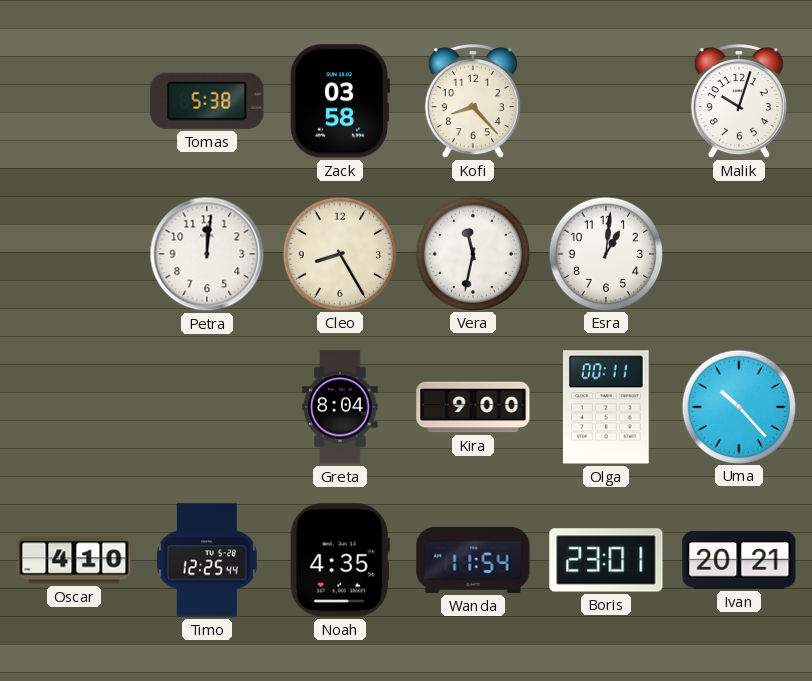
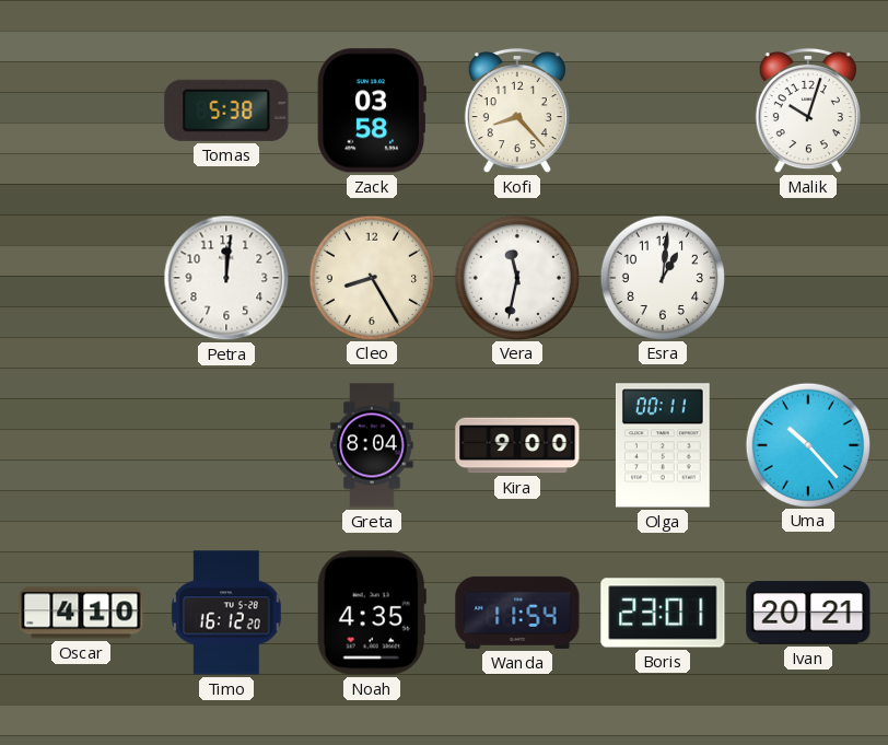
Timo: 12:25 -> 16:12 (226, 613)
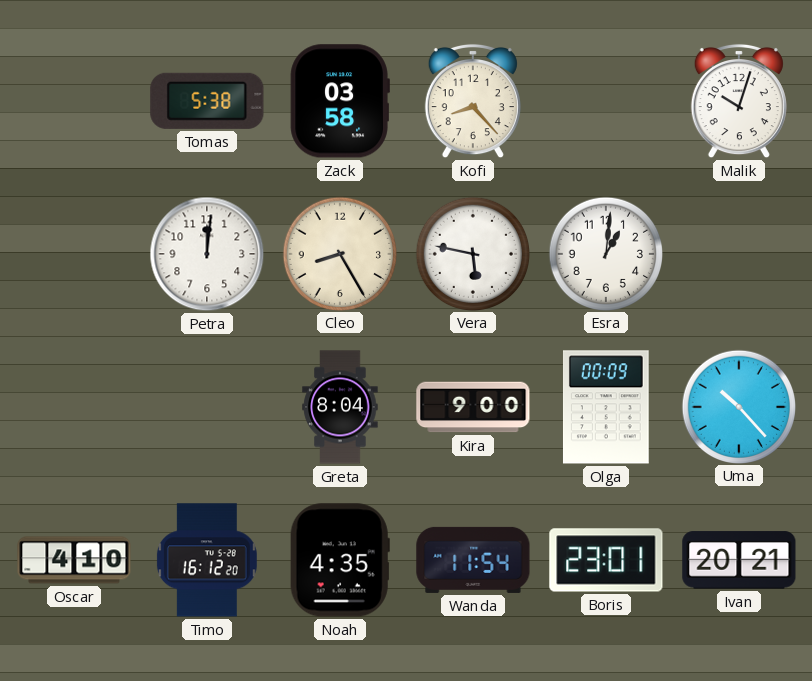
Vera: 11:32 -> 5:47 (472, 253)
Olga: 00:11 -> 00:09 (606, 407)
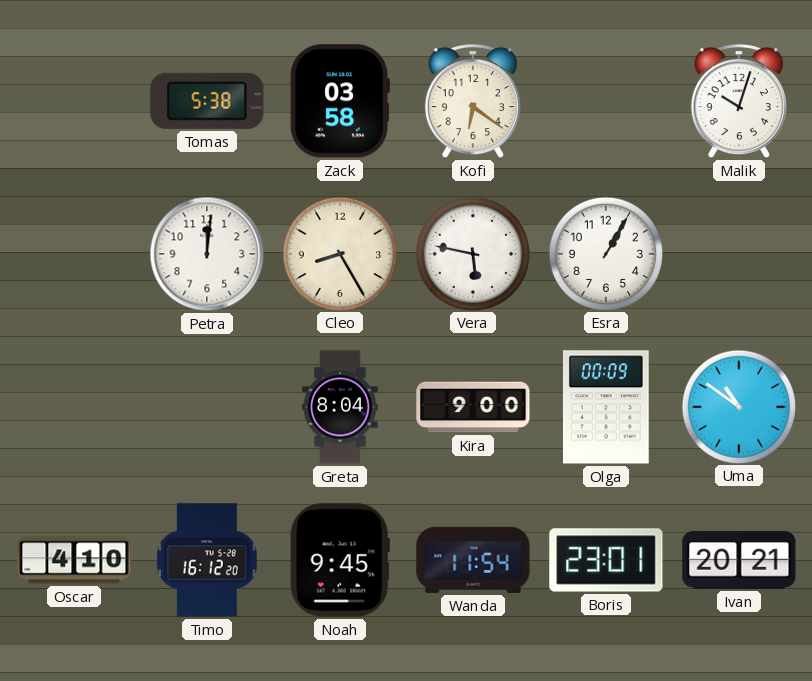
Kofi: 8:23 -> 6:21 (473, 101)
Esra: 1:01 -> 1:05 (605, 253)
Uma: 10:23 -> 10:51 (738, 406)
Noah: 4:35 -> 9:45 (340, 560)
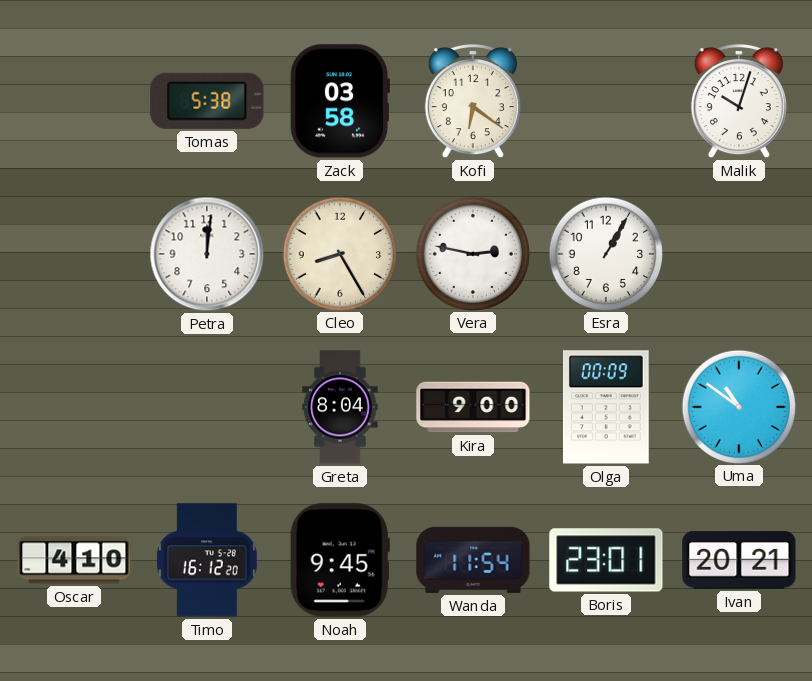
Vera: 5:47 -> 2:47 (472, 253)
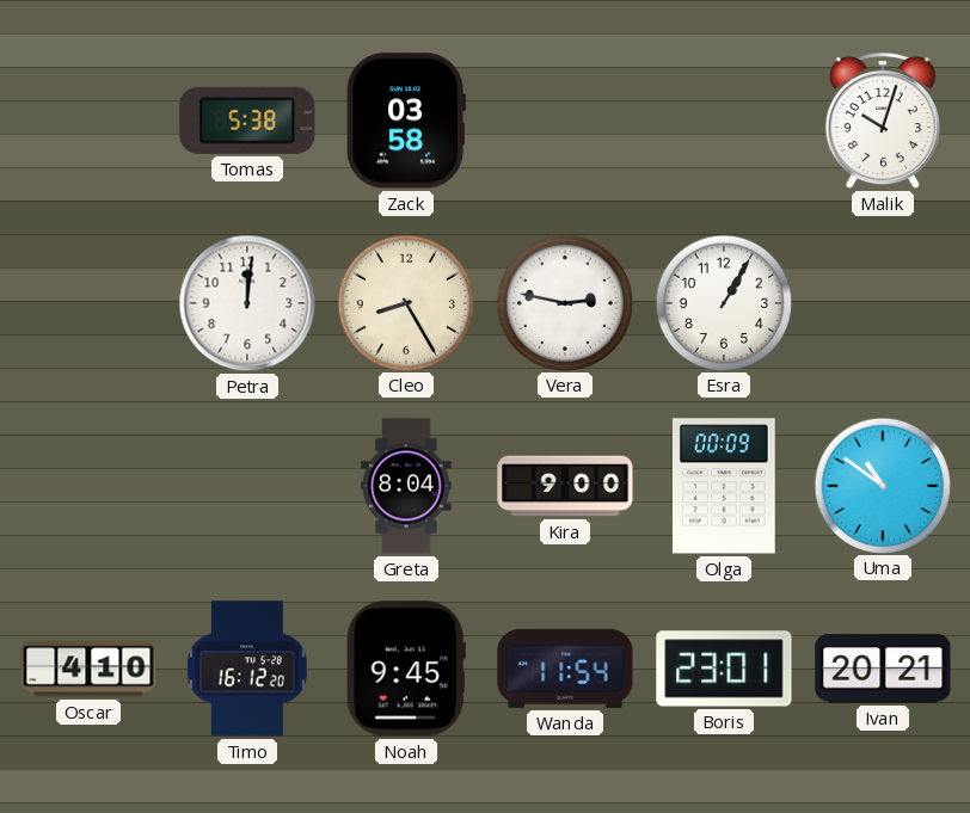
Kofi: 6:21 -> none (473, 101)
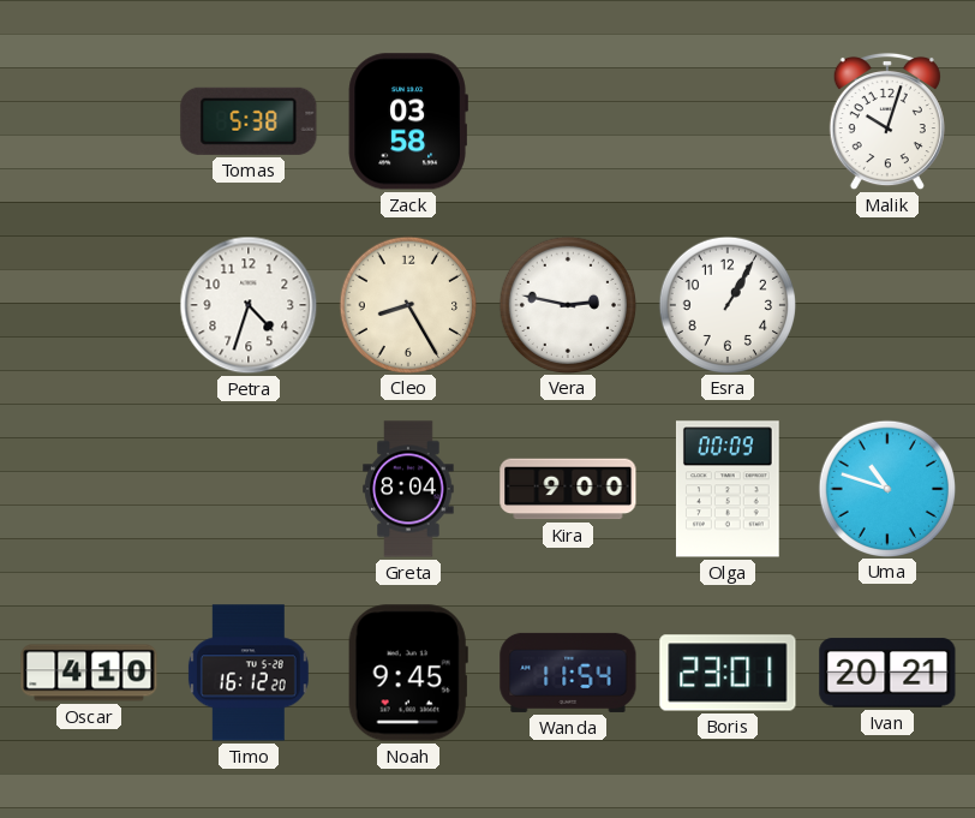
Petra: 12:01 -> 4:33 (249, 305)
Uma: 10:51 -> 10:48 (886, 488)
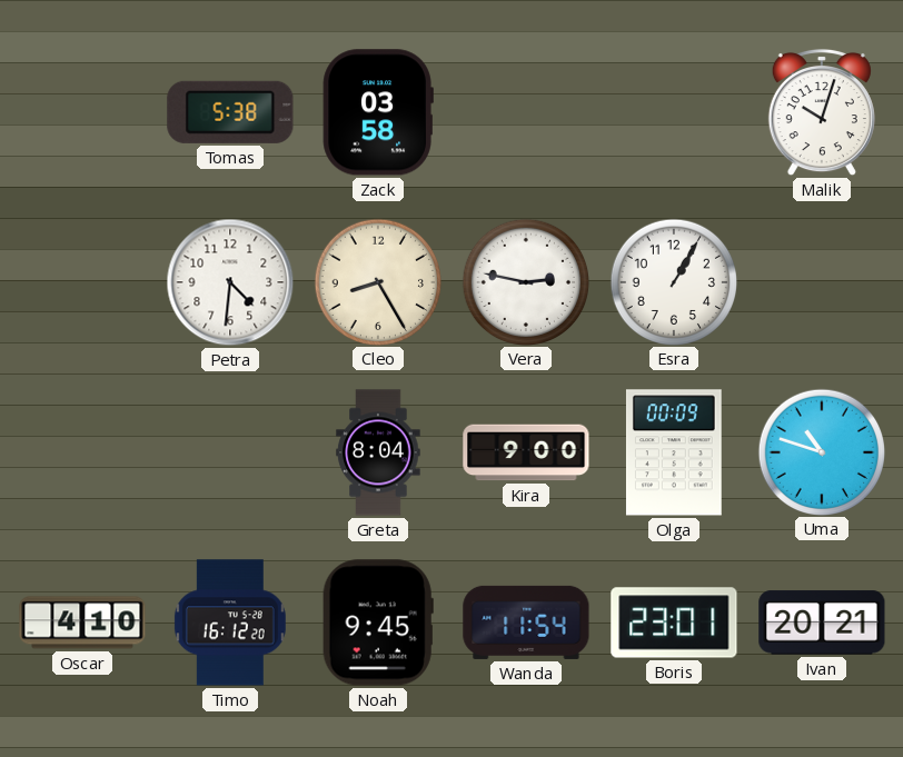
Petra: 4:33 -> 4:31 (230, 282)
